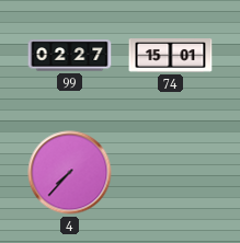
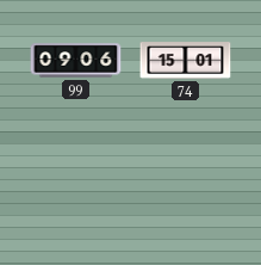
99: 02:27 -> 09:06 (76, 61)
4: 7:37 -> none (70, 173)
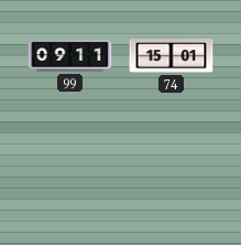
99: 09:06 -> 09:11 (70, 56)
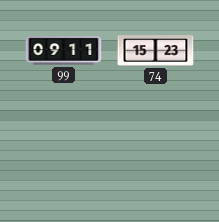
74: 15:01 -> 15:23 (156, 51)
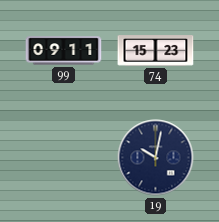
19: none -> 10:02 (156, 158)
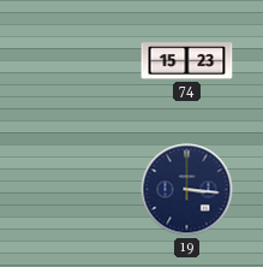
99: 09:11 -> none (64, 51)
19: 10:02 -> 3:16 (187, 190)
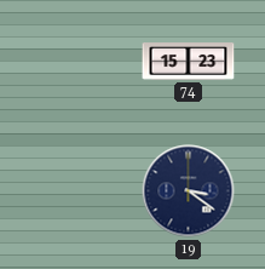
19: 3:16 -> 3:21 (189, 191)
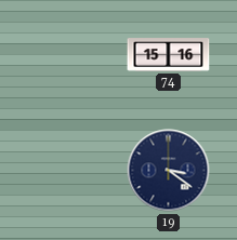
74: 15:23 -> 15:16 (169, 55)
